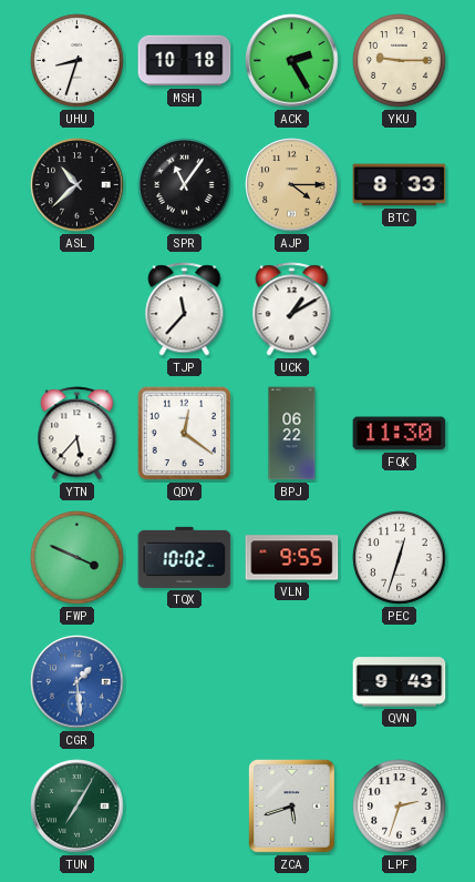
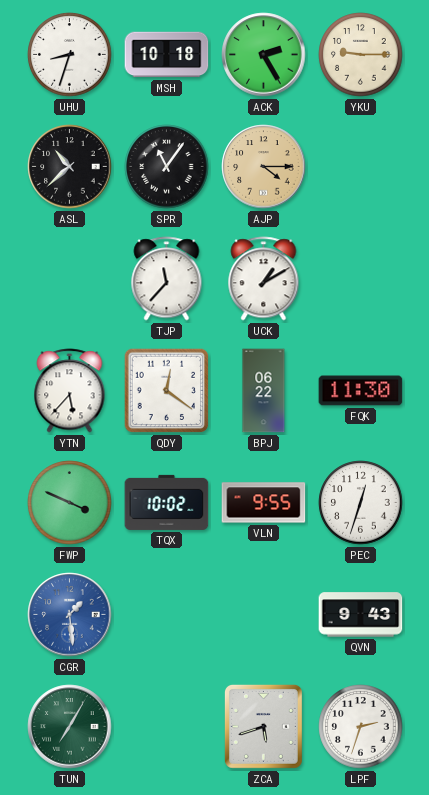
BTC: 8:33 -> none (400, 185)
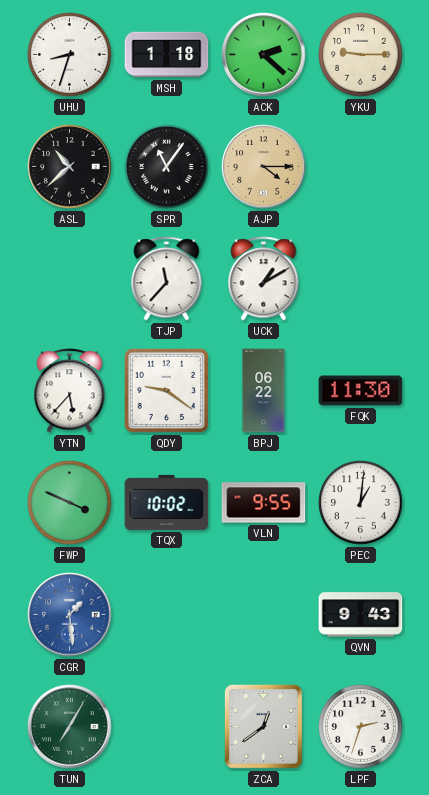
MSH: 10:18 -> 1:18 (167, 55)
ACK: 2:25 -> 2:22 (264, 55)
QDY: 12:21 -> 9:21 (167, 391)
PEC: 12:33 -> 1:01 (361, 503)
ZCA: 5:42 -> 12:39 (263, 727)
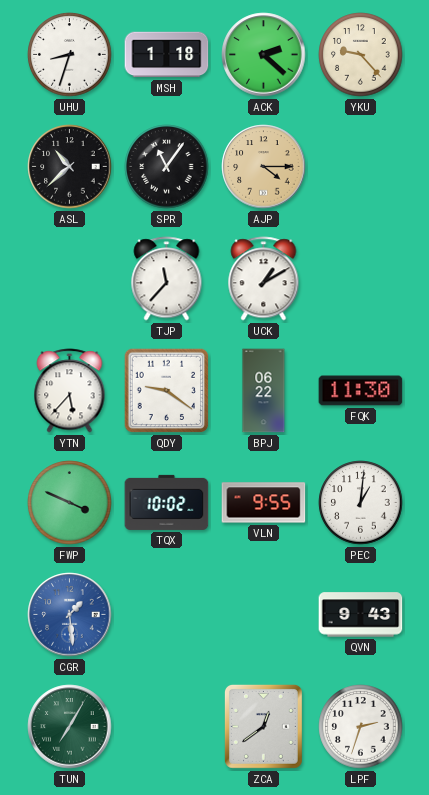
YKU: 9:15 -> 9:23 (361, 55)
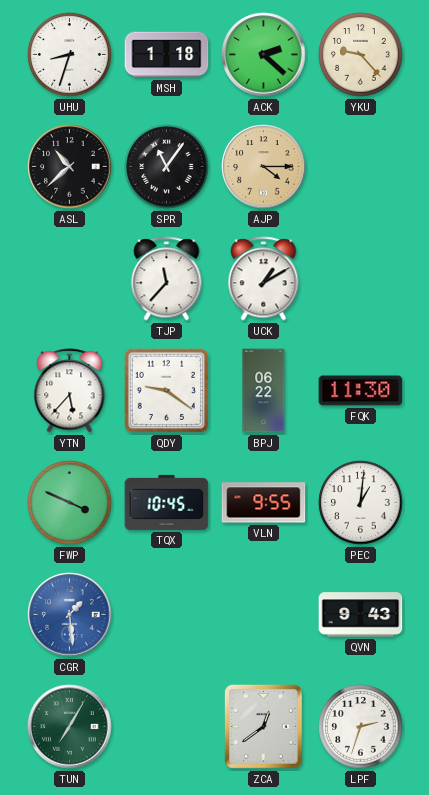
TQX: 10:02 -> 10:45 (167, 502)
